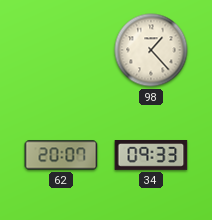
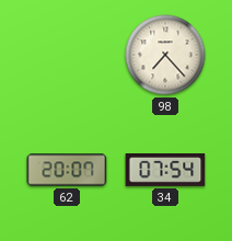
98: 1:23 -> 7:23 (165, 55)
34: 09:33 -> 07:54 (165, 171)
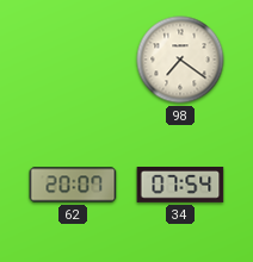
98: 7:23 -> 7:21 (180, 60)
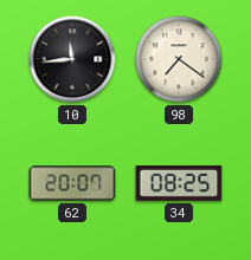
10: none -> 11:44 (72, 59)
34: 07:54 -> 08:25 (179, 184)
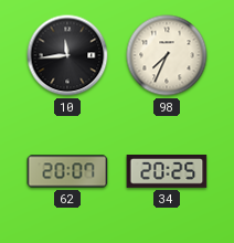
98: 7:21 -> 7:34 (167, 55)
34: 08:25 -> 20:25 (167, 172)
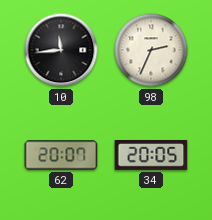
98: 7:34 -> 2:34 (151, 50)
34: 20:25 -> 20:05 (151, 156)
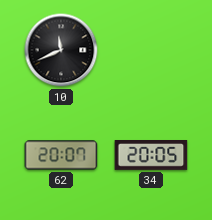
10: 11:44 -> 11:41 (61, 50)
98: 2:34 -> none (151, 50)
